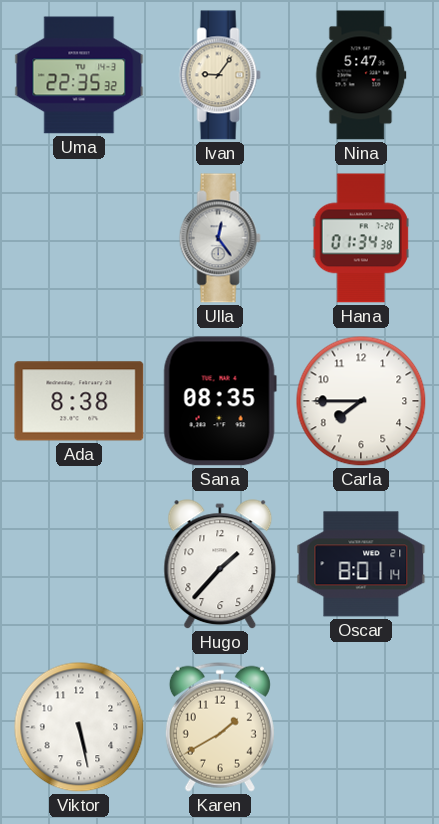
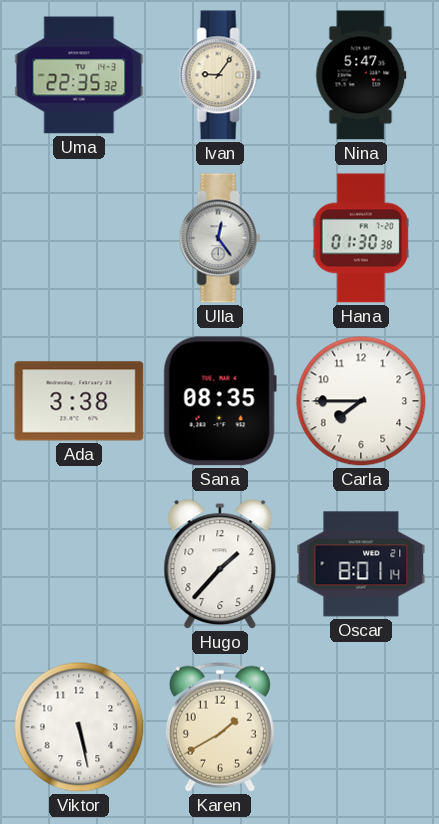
Hana: 01:34 -> 01:30 (361, 238)
Ada: 8:38 -> 3:38 (79, 401)
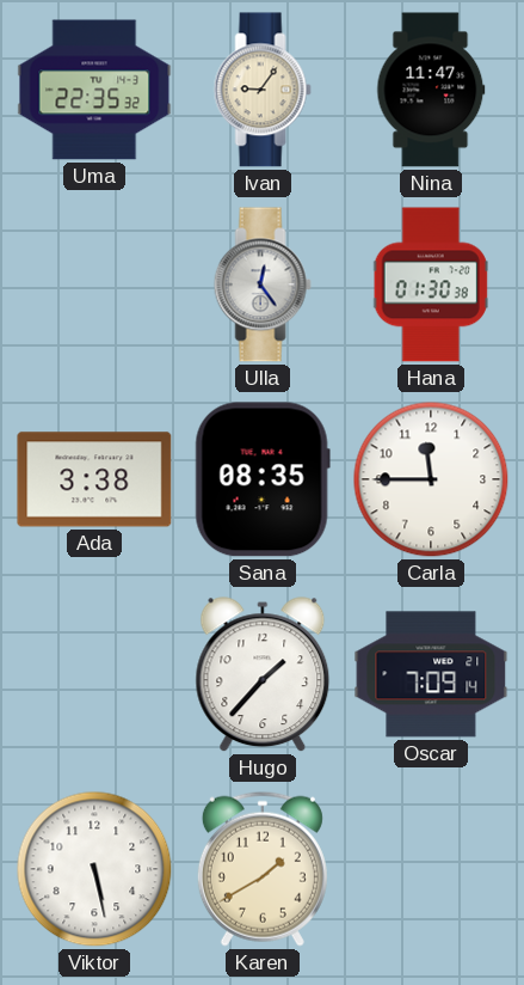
Nina: 5:47 -> 11:47 (431, 90)
Carla: 7:45 -> 11:45 (431, 479)
Oscar: 8:01 -> 7:09 (431, 674)
